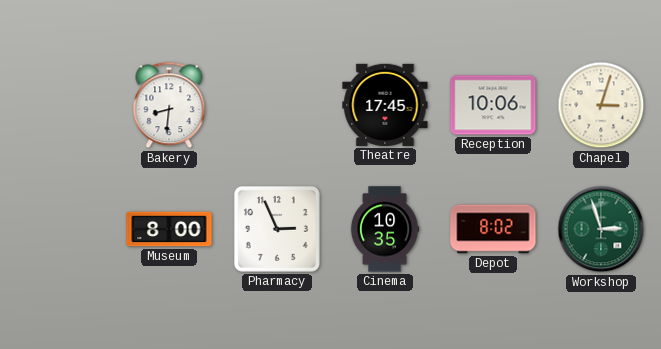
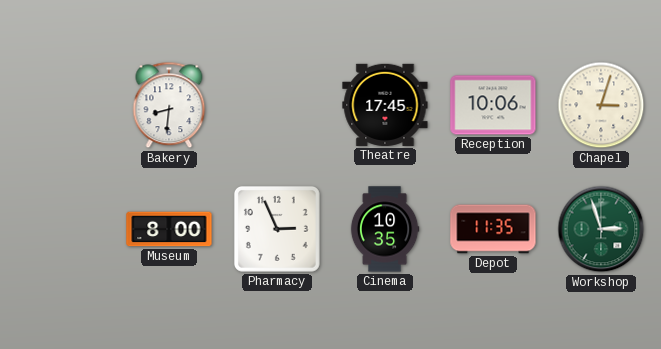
Depot: 8:02 -> 11:35 (493, 229)
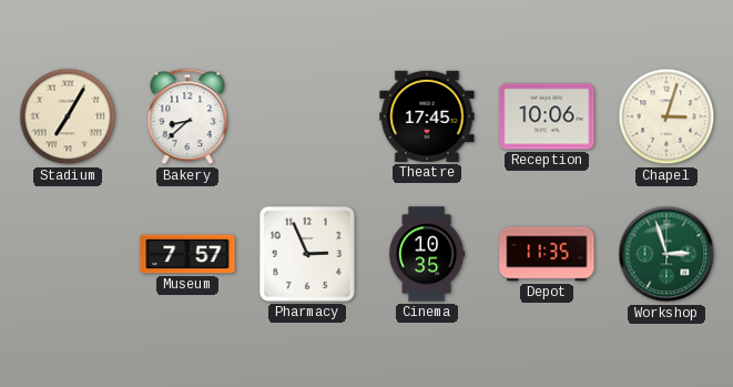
Stadium: none -> 7:05 (68, 116)
Bakery: 8:31 -> 8:38 (187, 116)
Museum: 8:00 -> 7:57 (187, 254)
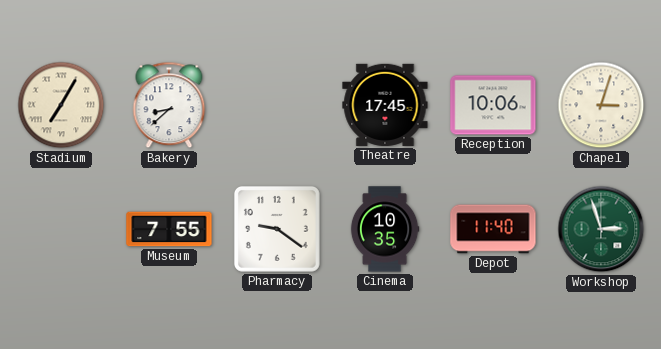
Museum: 7:57 -> 7:55 (169, 229)
Pharmacy: 2:56 -> 9:21 (277, 229)
Depot: 11:35 -> 11:40 (493, 229)
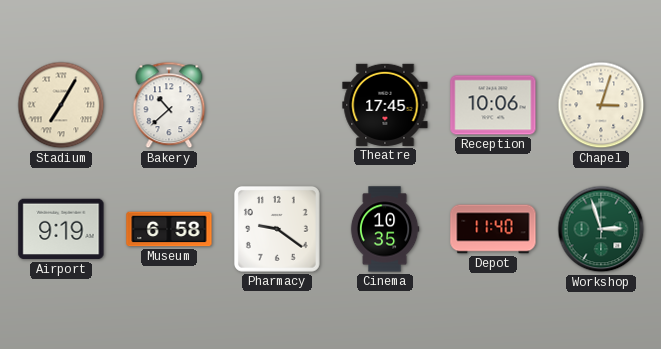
Bakery: 8:38 -> 10:38 (169, 105)
Airport: none -> 9:19 (61, 229)
Museum: 7:55 -> 6:58 (169, 229)
